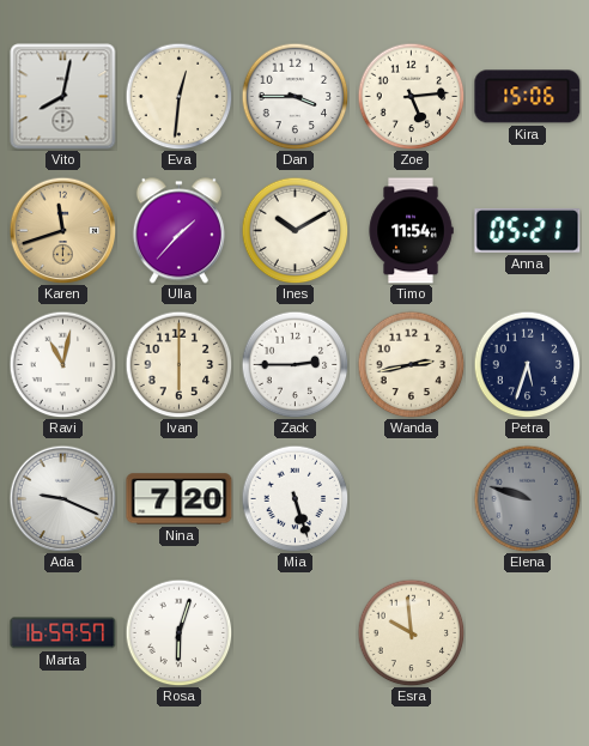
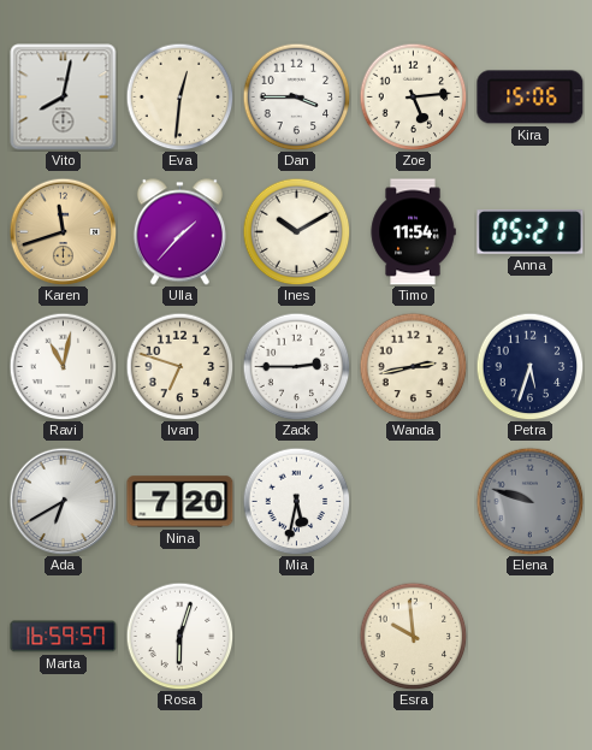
Ivan: 6:00 -> 6:48 (179, 366)
Ada: 9:19 -> 6:40 (63, 501)
Mia: 5:27 -> 5:32 (296, 501)
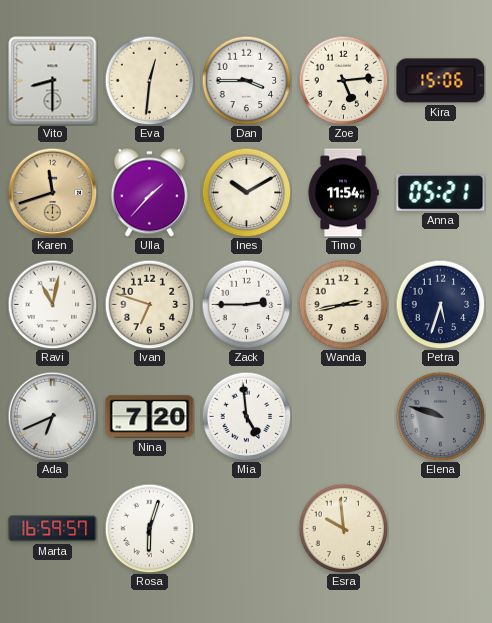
Vito: 8:02 -> 8:30 (53, 81)
Ada: 6:40 -> 6:41 (52, 416)
Mia: 5:32 -> 4:59 (246, 416)
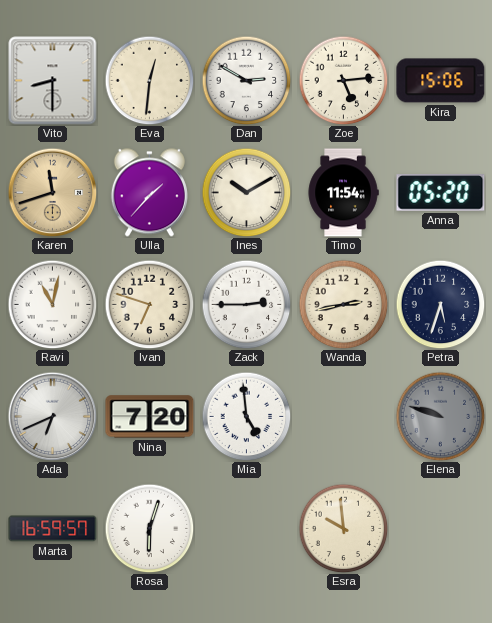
Dan: 3:45 -> 2:50 (246, 80)
Anna: 05:21 -> 05:20 (441, 193)
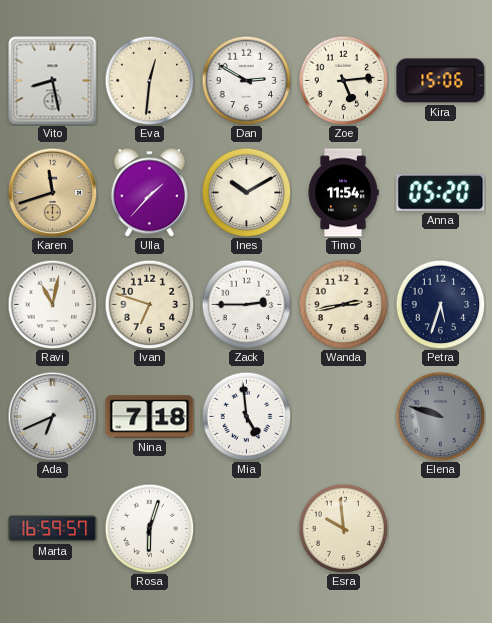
Vito: 8:30 -> 8:28 (53, 81)
Nina: 7:20 -> 7:18 (150, 417)
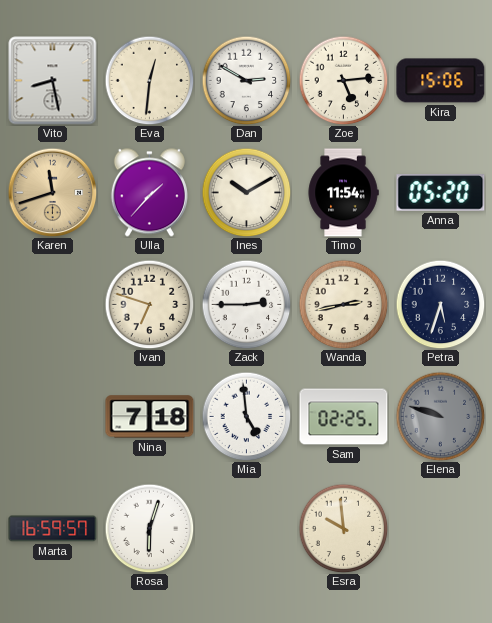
Ravi: 11:02 -> none (52, 304)
Ada: 6:41 -> none (52, 416)
Sam: none -> 02:25 (344, 417)
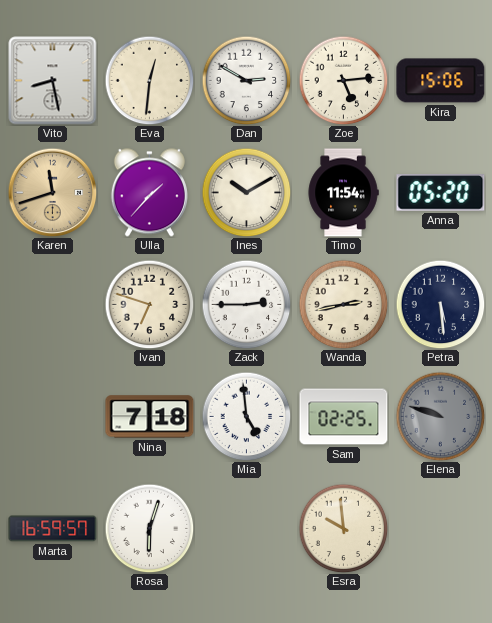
Petra: 5:33 -> 5:29 (440, 304)
